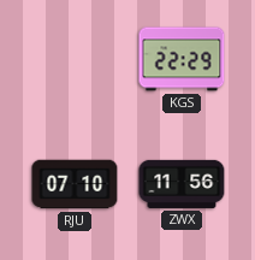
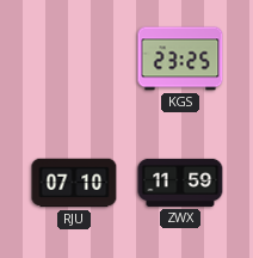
KGS: 22:29 -> 23:25 (180, 59)
ZWX: 11:56 -> 11:59 (180, 183)
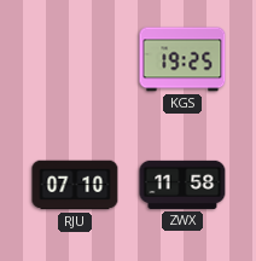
KGS: 23:25 -> 19:25 (182, 59)
ZWX: 11:59 -> 11:58 (182, 185)
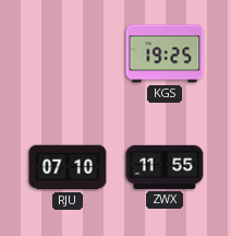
ZWX: 11:58 -> 11:55 (165, 167)
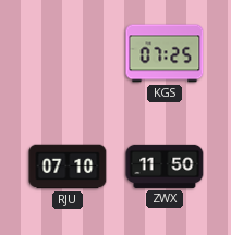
KGS: 19:25 -> 07:25 (165, 53)
ZWX: 11:55 -> 11:50 (165, 166)
